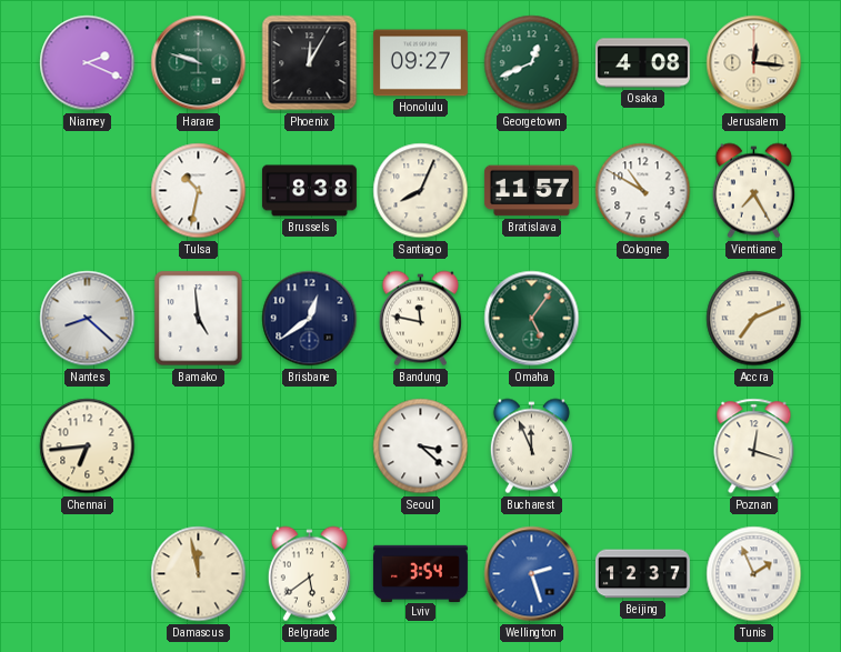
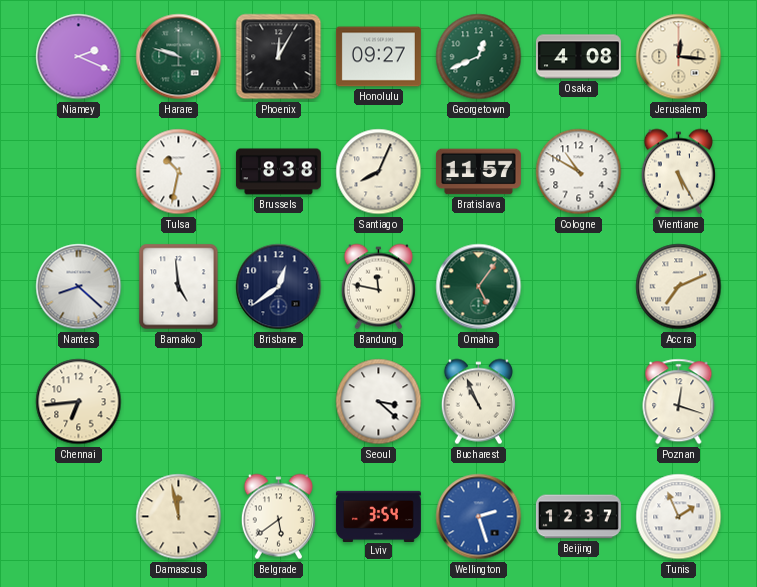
Vientiane: 7:25 -> 5:25 (678, 172)
Bucharest: 11:56 -> 10:56 (478, 402)
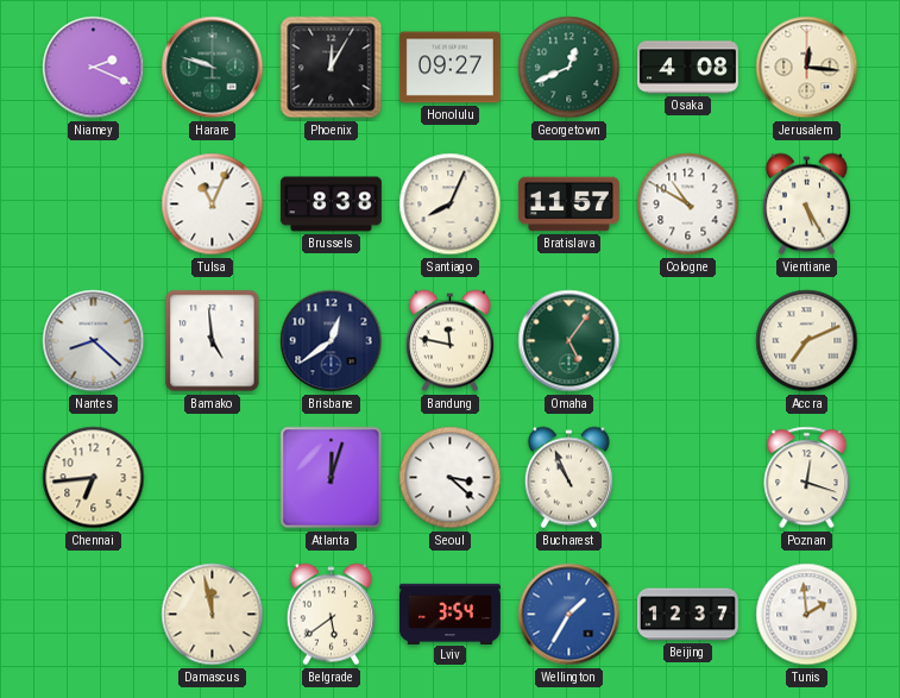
Tulsa: 10:32 -> 11:04 (213, 205)
Atlanta: none -> 12:03 (332, 478)
Wellington: 2:27 -> 1:35 (569, 615)
Tunis: 1:56 -> 1:59 (807, 615)
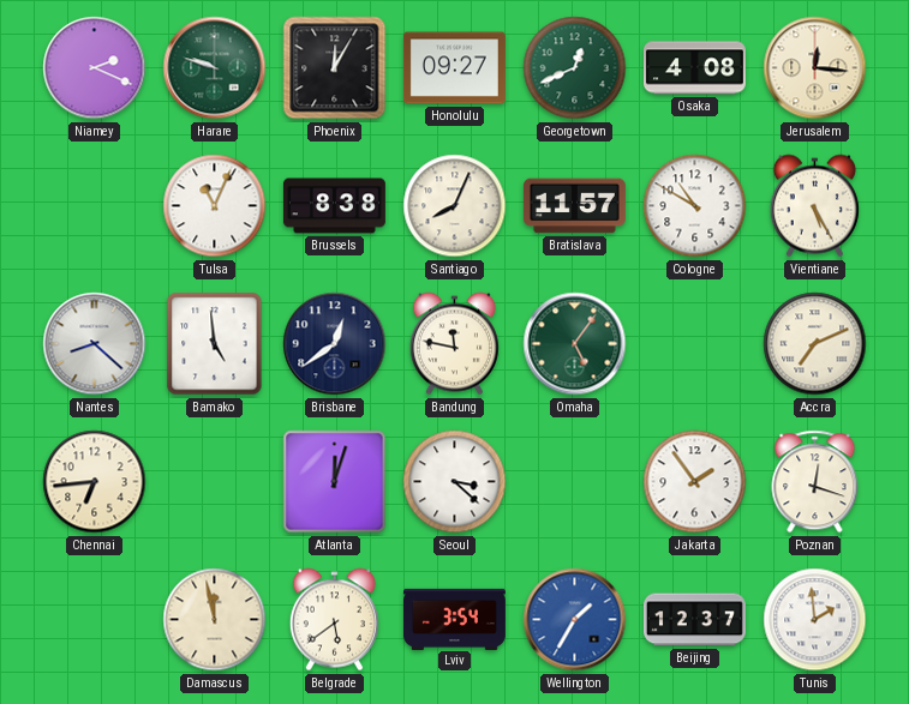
Bucharest: 10:56 -> none (568, 478)
Jakarta: none -> 1:54 (695, 482)
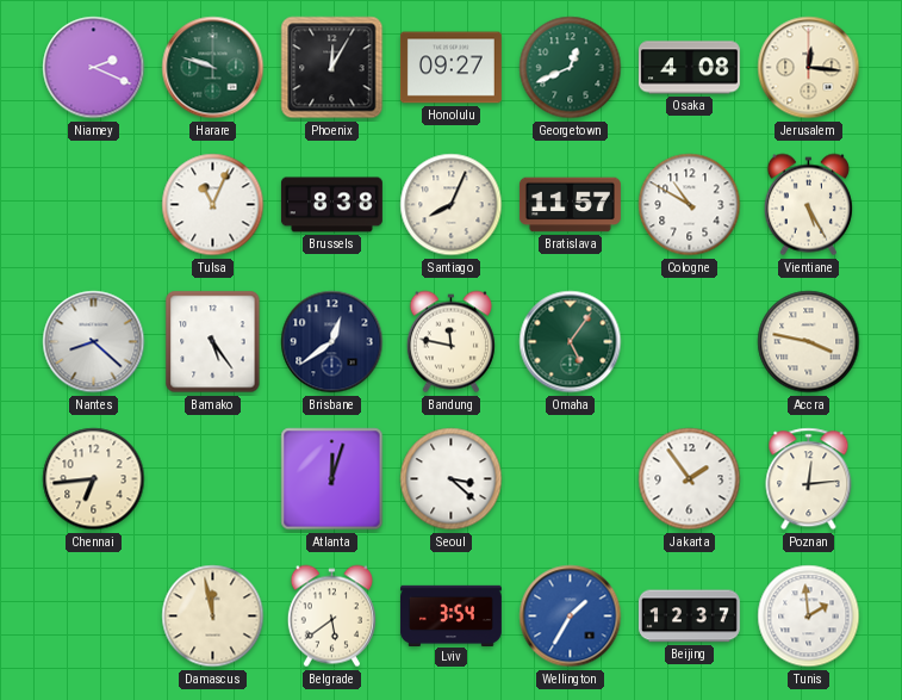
Bamako: 4:59 -> 5:24 (213, 342)
Accra: 7:11 -> 3:47 (809, 342)
Poznan: 12:18 -> 12:14 (809, 479)
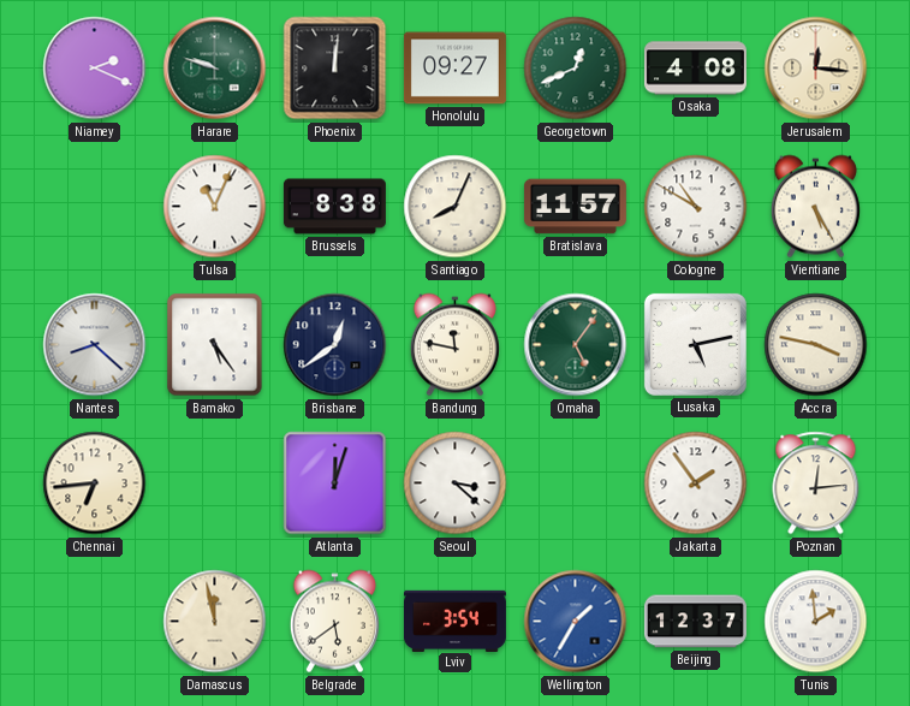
Phoenix: 12:05 -> 12:01 (335, 69)
Lusaka: none -> 5:13 (695, 344)
